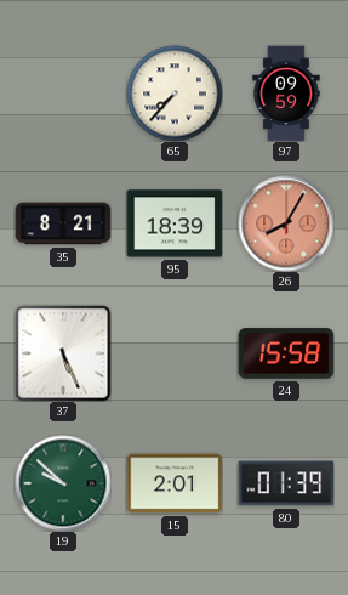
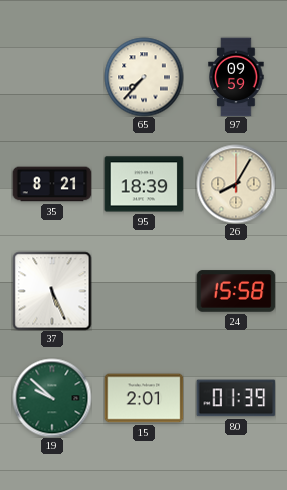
26 dial: salmon -> cream (236, 184)
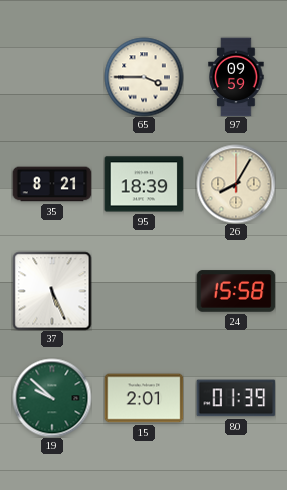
65: 7:37 -> 3:45 (144, 77)
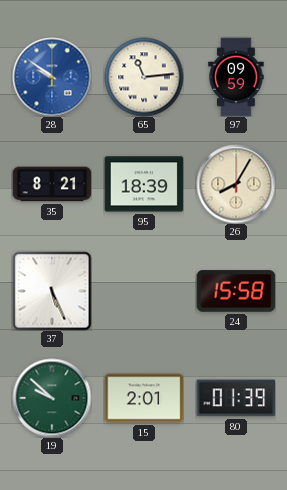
28: none -> 9:51 (52, 77)
65: 3:45 -> 11:14 (144, 77)
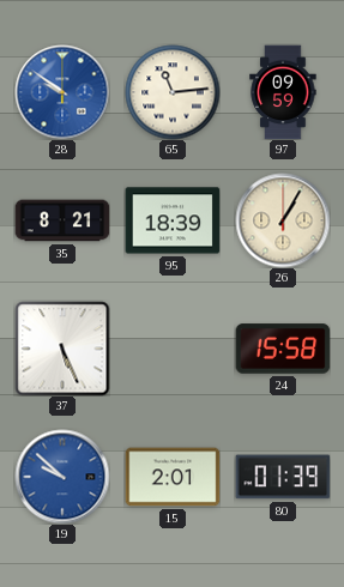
26: 8:05 -> 1:05 (283, 220)
19 dial: green -> blue (62, 477)
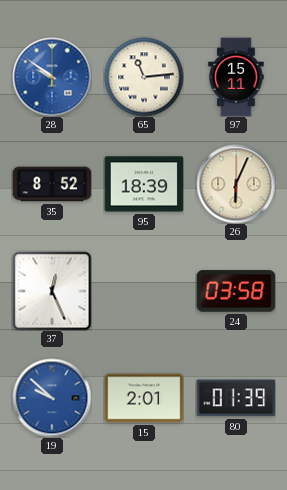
97: 09:59 -> 15:11 (236, 77)
35: 8:21 -> 8:52 (52, 184)
26: 1:05 -> 6:04 (236, 184)
37: 5:26 -> 12:26 (52, 291)
24: 15:58 -> 03:58 (236, 291)
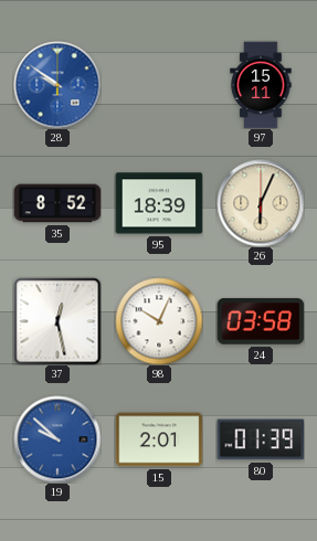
65: 11:14 -> none (144, 77)
37: 12:26 -> 12:28 (57, 321)
98: none -> 10:04 (159, 321)
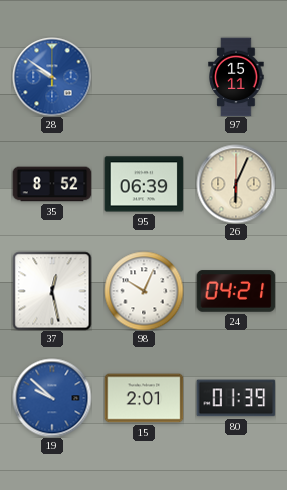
95: 18:39 -> 06:39 (144, 184)
24: 03:58 -> 04:21 (236, 291)
